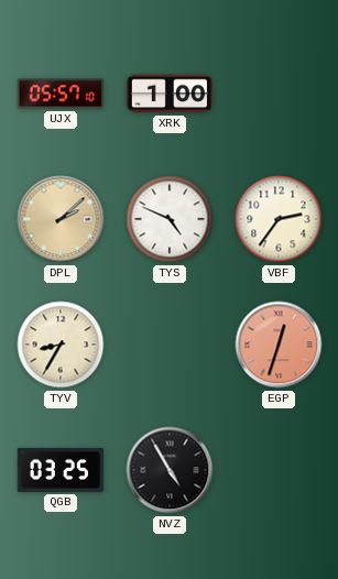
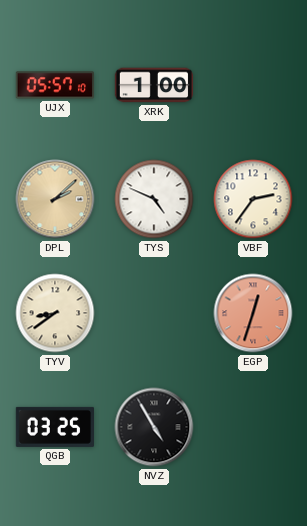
TYV: 8:35 -> 8:39 (55, 313)
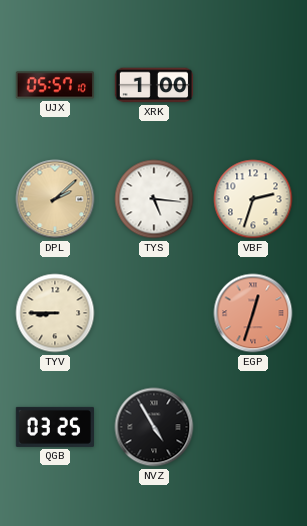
TYS: 4:49 -> 5:16 (154, 199)
VBF: 2:36 -> 2:33 (253, 199)
TYV: 8:39 -> 8:45 (55, 313)
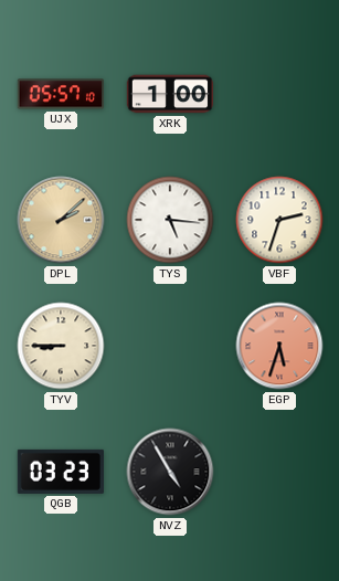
EGP: 12:33 -> 5:33 (279, 346)
QGB: 03:25 -> 03:23 (60, 472)
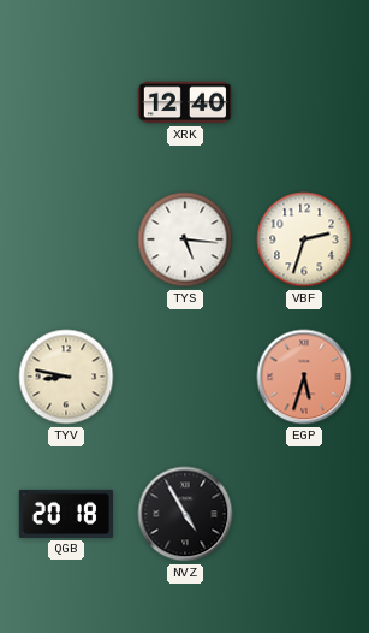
UJX: 05:57 -> none (60, 94)
XRK: 1:00 -> 12:40 (185, 102)
DPL: 2:08 -> none (61, 220)
TYV: 8:45 -> 8:47 (66, 377)
QGB: 03:23 -> 20:18 (65, 514)
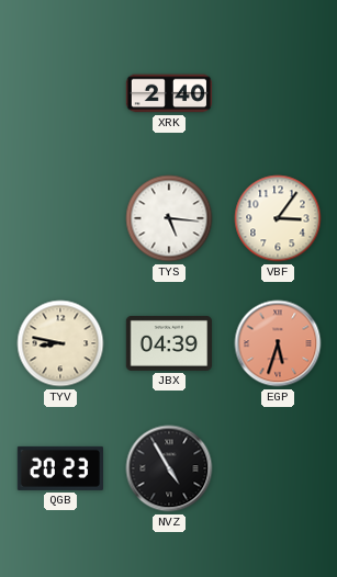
XRK: 12:40 -> 2:40 (169, 93)
VBF: 2:33 -> 3:06 (278, 218)
JBX: none -> 04:39 (168, 343)
QGB: 20:18 -> 20:23 (59, 468)
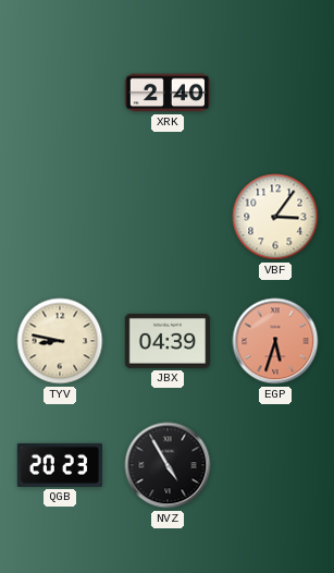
TYS: 5:16 -> none (169, 218)
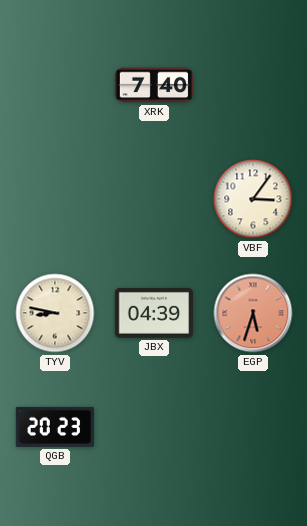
XRK: 2:40 -> 7:40 (154, 85)
NVZ: 4:55 -> none (168, 465)
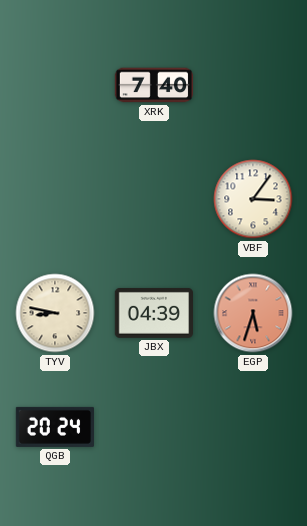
QGB: 20:23 -> 20:24 (54, 427)
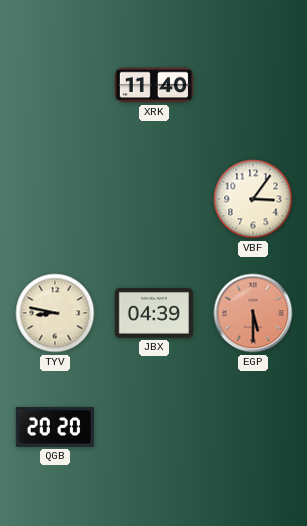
XRK: 7:40 -> 11:40 (154, 85)
EGP: 5:33 -> 5:30 (253, 313)
QGB: 20:24 -> 20:20 (54, 427)
